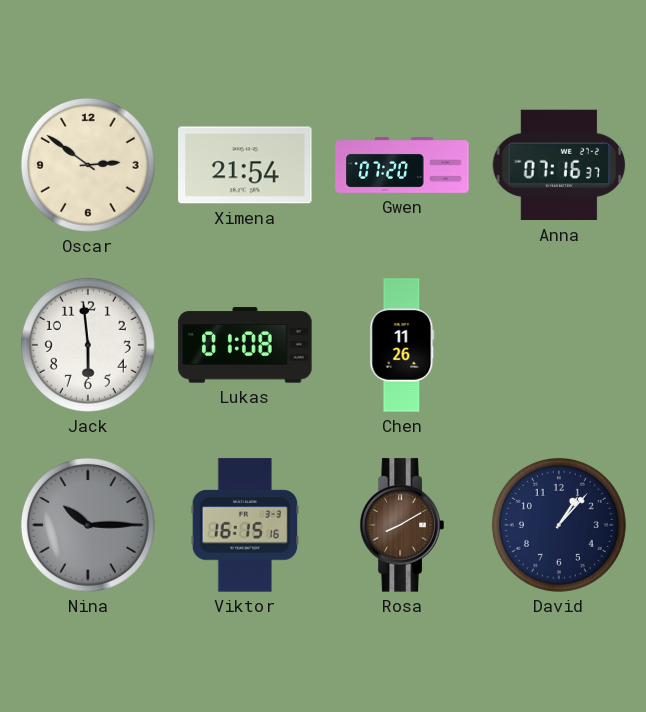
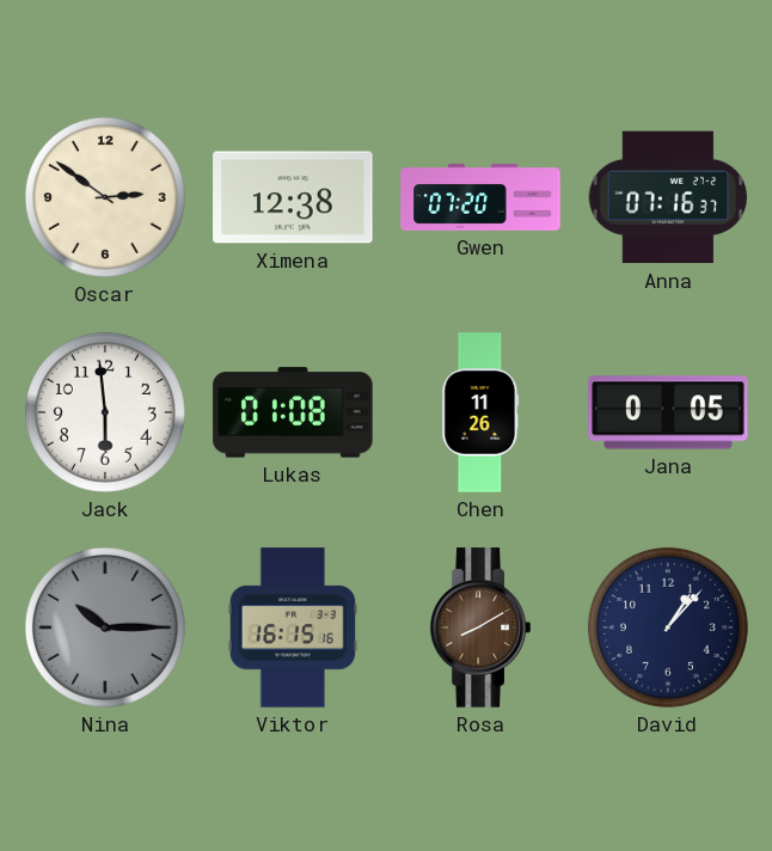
Ximena: 21:54 -> 12:38 (293, 197)
Jana: none -> 0:05 (668, 412)
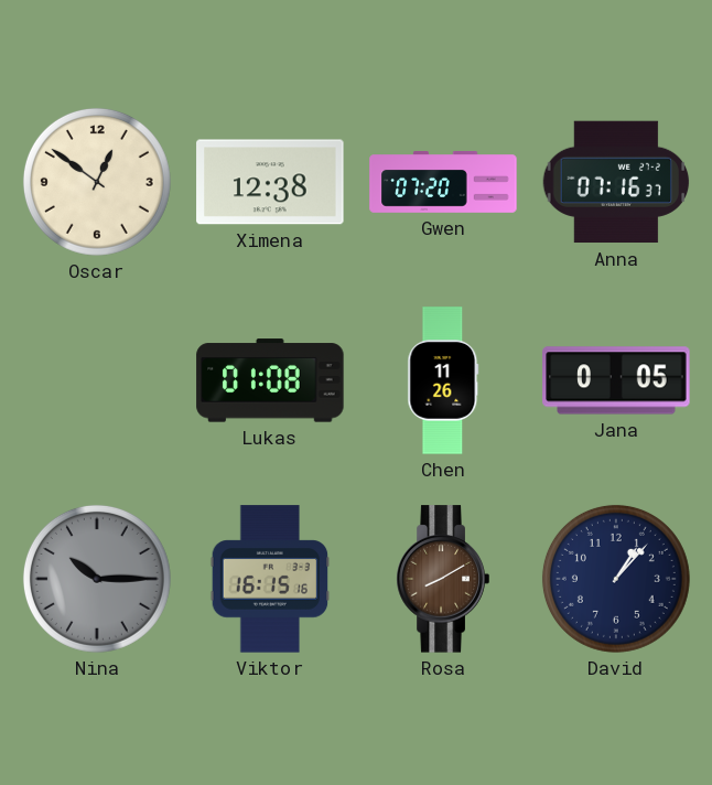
Oscar: 2:51 -> 12:51 (97, 182)
Jack: 5:59 -> none (105, 412)
